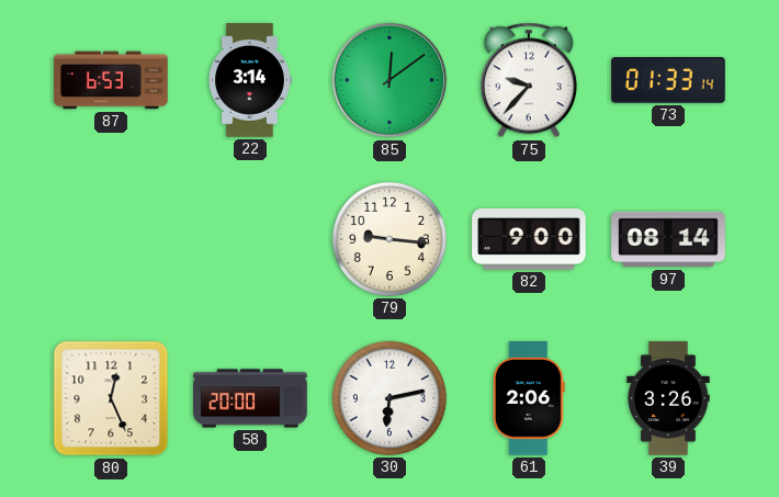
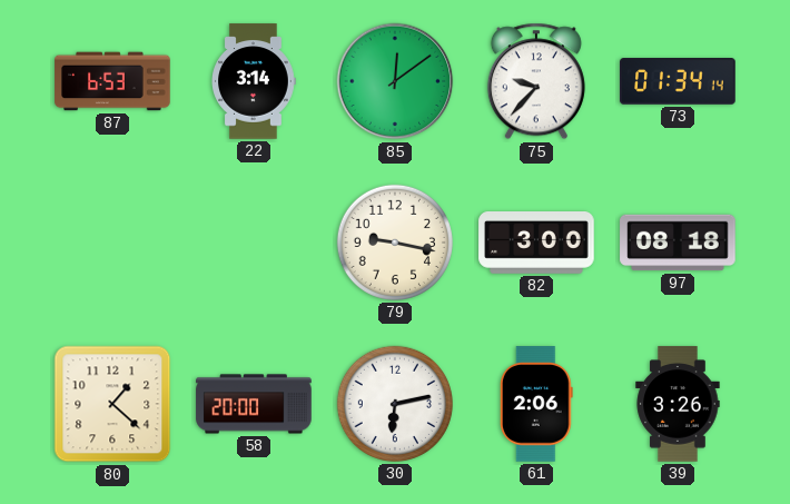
73: 01:33 -> 01:34 (678, 81)
79: 9:16 -> 9:17 (395, 243)
82: 9:00 -> 3:00 (536, 244)
97: 08:14 -> 08:18 (678, 243)
80: 12:26 -> 1:22 (112, 404)
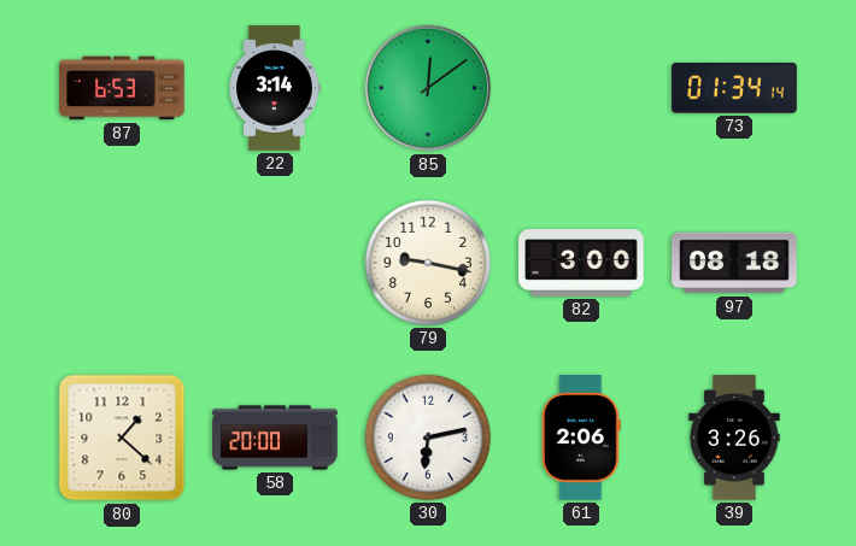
75: 9:37 -> none (536, 81)
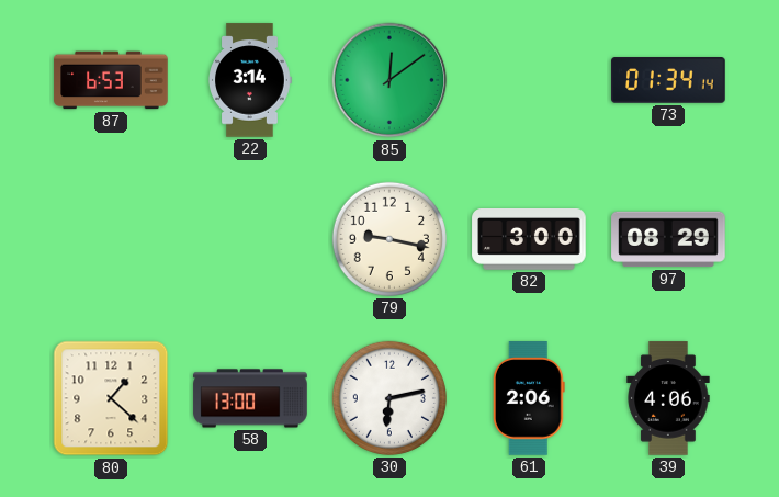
97: 08:18 -> 08:29 (668, 239)
58: 20:00 -> 13:00 (250, 398)
39: 3:26 -> 4:06 (668, 398)
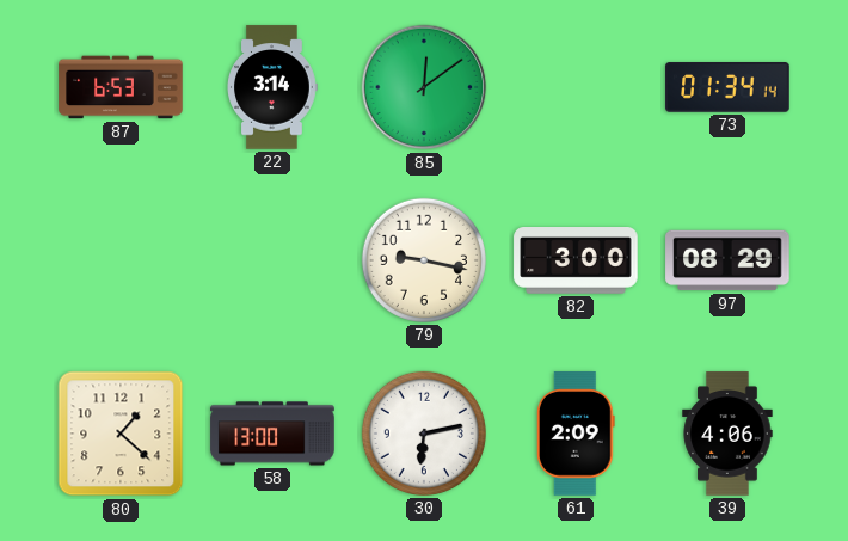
61: 2:06 -> 2:09 (576, 434)
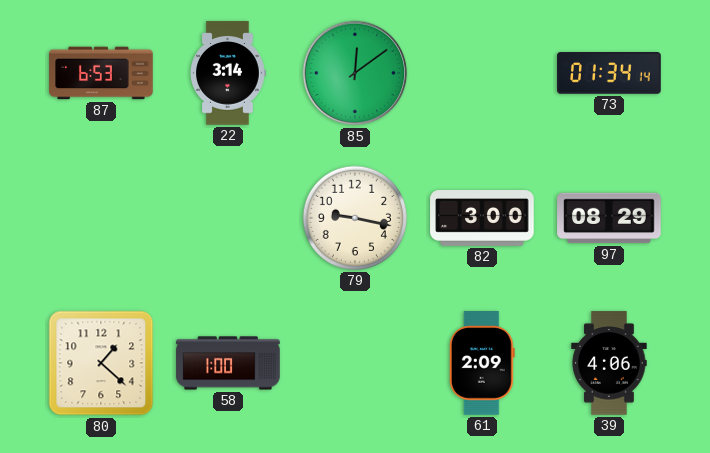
58: 13:00 -> 1:00 (228, 363)
30: 6:13 -> none (424, 434)
